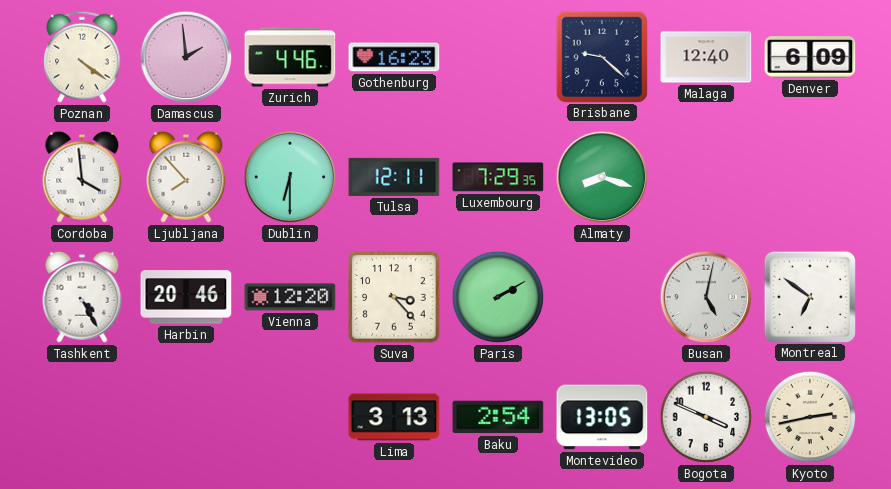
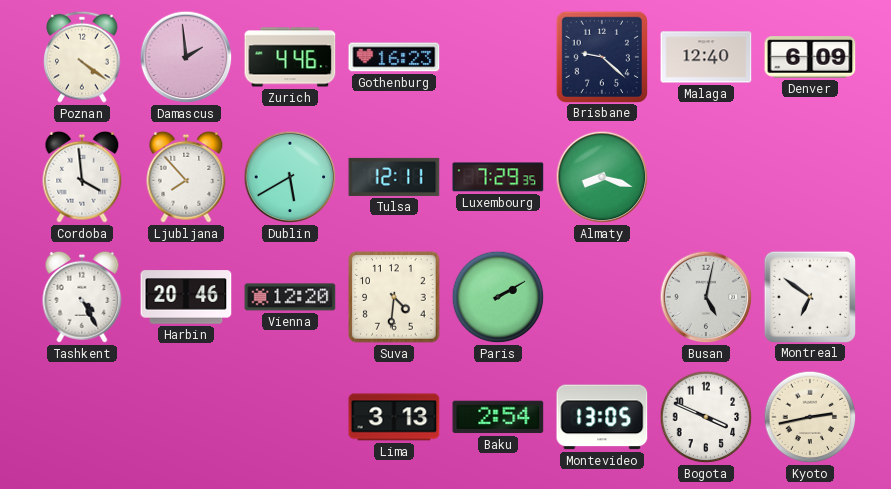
Dublin: 6:30 -> 5:40 (290, 177)
Suva: 3:23 -> 4:31 (394, 297)
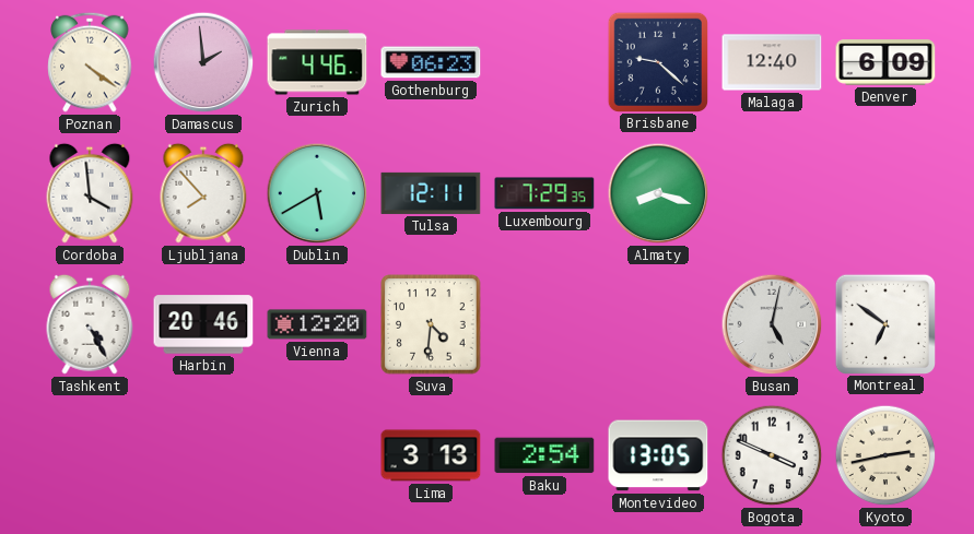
Gothenburg: 16:23 -> 06:23 (431, 62)
Paris: 2:10 -> none (498, 297)
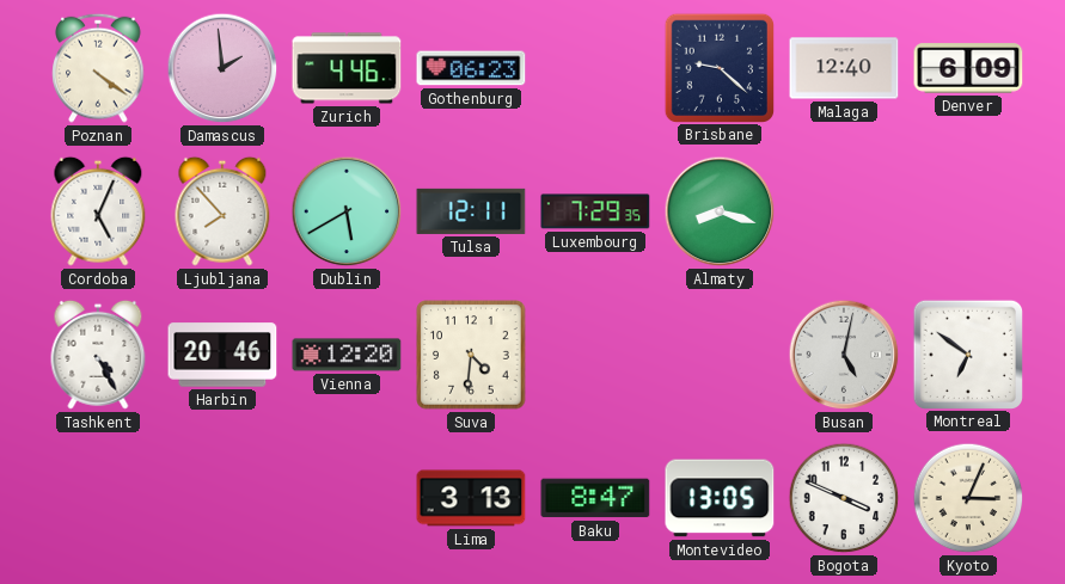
Cordoba: 3:59 -> 5:04 (98, 211)
Baku: 2:54 -> 8:47 (595, 498)
Kyoto: 2:43 -> 3:04 (968, 498)
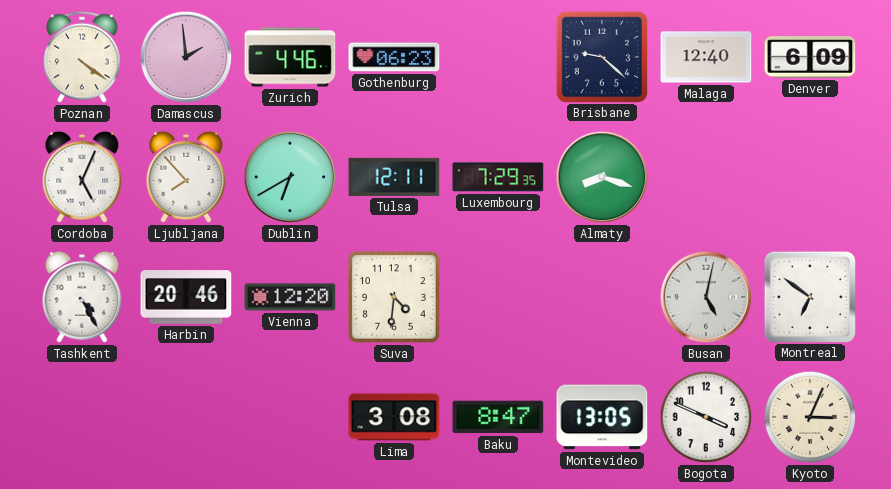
Dublin: 5:40 -> 6:40 (290, 177)
Lima: 3:13 -> 3:08 (394, 417)
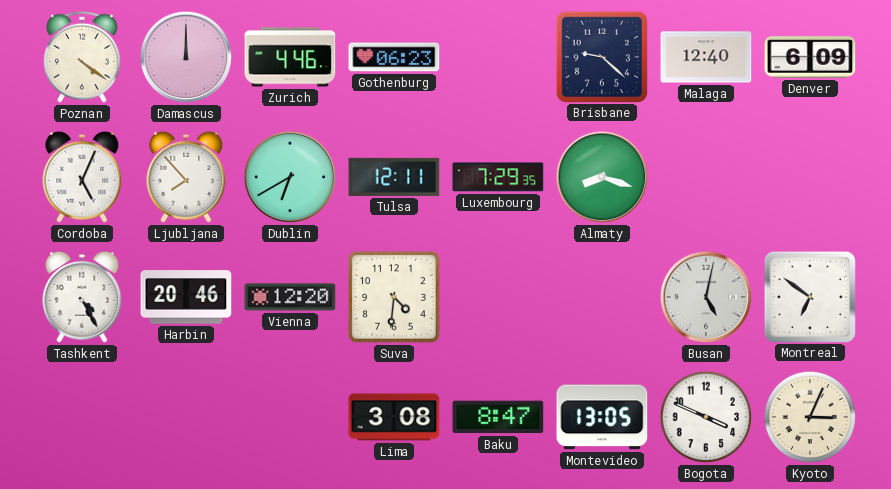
Damascus: 1:59 -> 12:00 (186, 57)
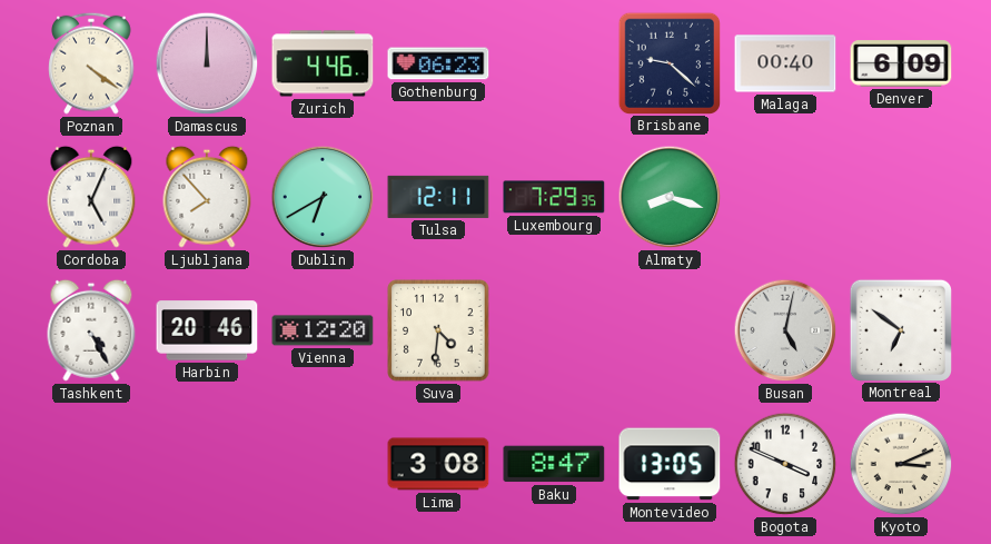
Malaga: 12:40 -> 00:40 (785, 63)
Kyoto: 3:04 -> 3:11 (901, 464)
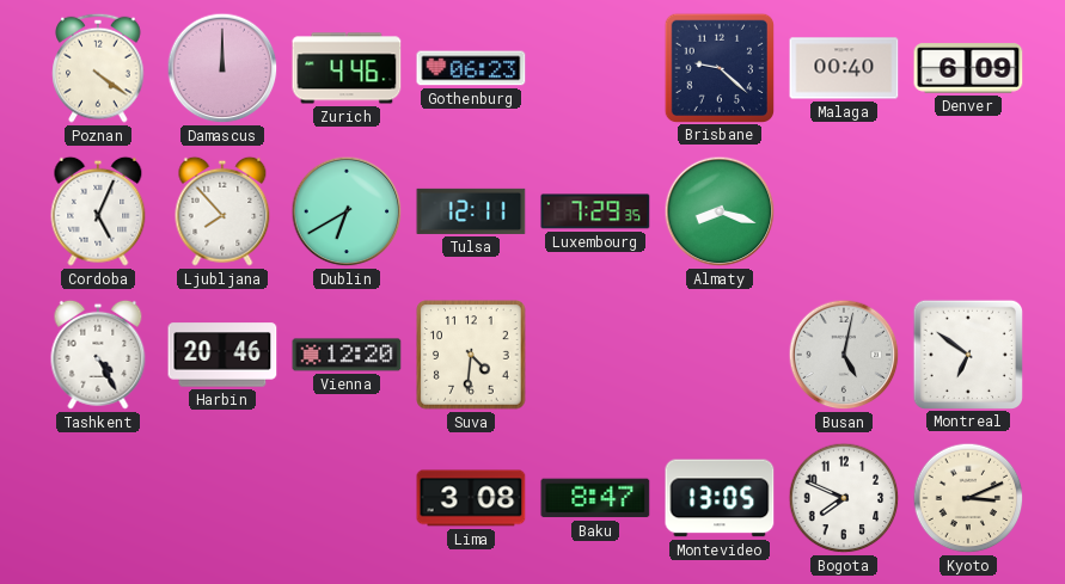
Bogota: 3:49 -> 7:49 (844, 498)
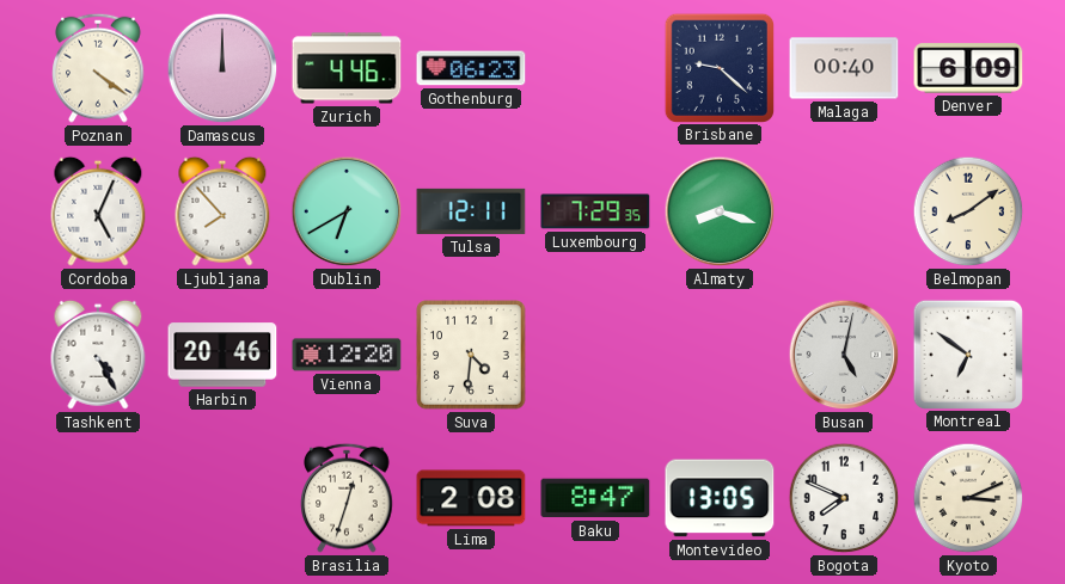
Belmopan: none -> 8:09 (968, 211)
Brasilia: none -> 12:33 (347, 498)
Lima: 3:08 -> 2:08 (471, 498)
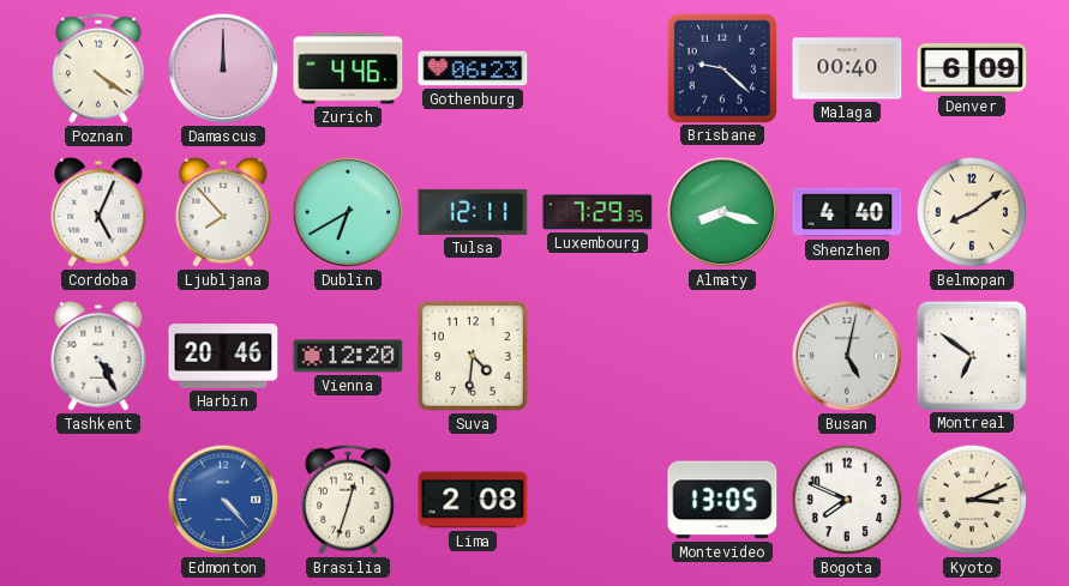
Shenzhen: none -> 4:40 (847, 212)
Edmonton: none -> 4:23 (223, 500)
Baku: 8:47 -> none (595, 498)
